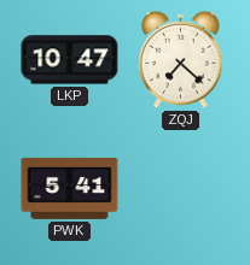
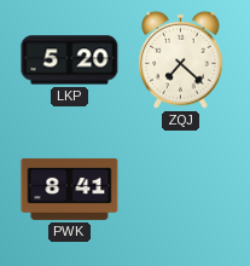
LKP: 10:47 -> 5:20 (70, 60)
PWK: 5:41 -> 8:41 (70, 189)
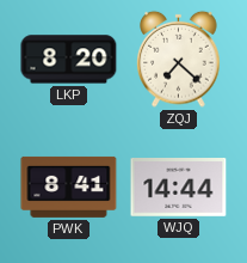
LKP: 5:20 -> 8:20 (69, 60)
WJQ: none -> 14:44 (179, 188)
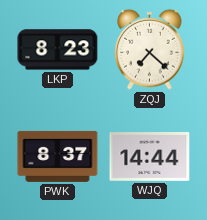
LKP: 8:20 -> 8:23 (58, 50)
PWK: 8:41 -> 8:37 (58, 156)
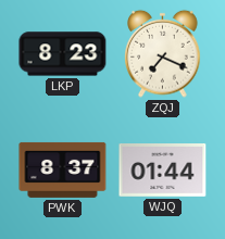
ZQJ: 7:22 -> 7:19 (163, 53)
WJQ: 14:44 -> 01:44 (163, 171)
